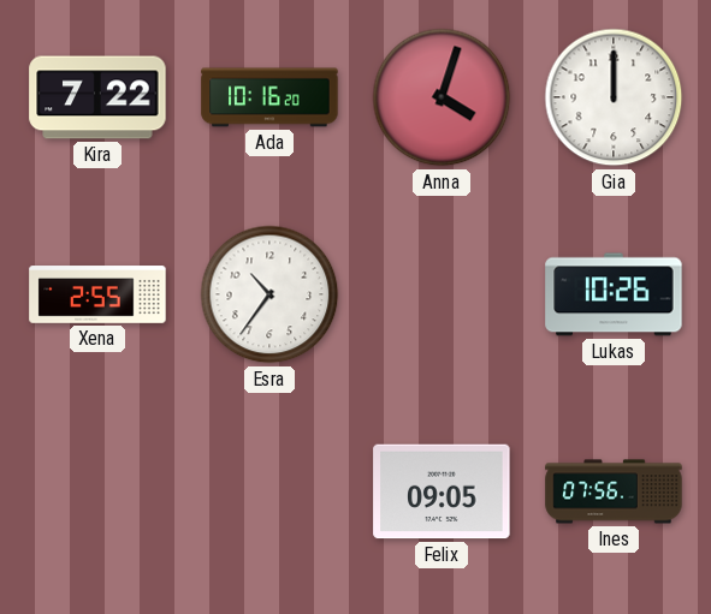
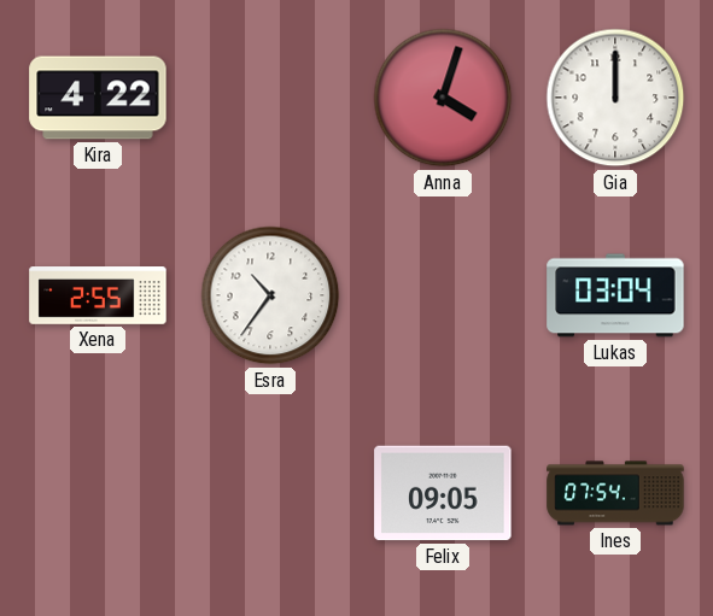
Kira: 7:22 -> 4:22 (98, 98)
Ada: 10:16 -> none (269, 97)
Lukas: 10:26 -> 03:04 (615, 295)
Ines: 07:56 -> 07:54 (615, 493)
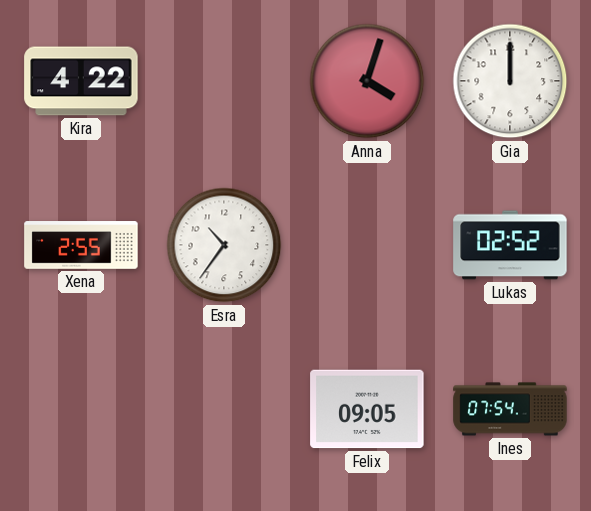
Lukas: 03:04 -> 02:52 (510, 245)
